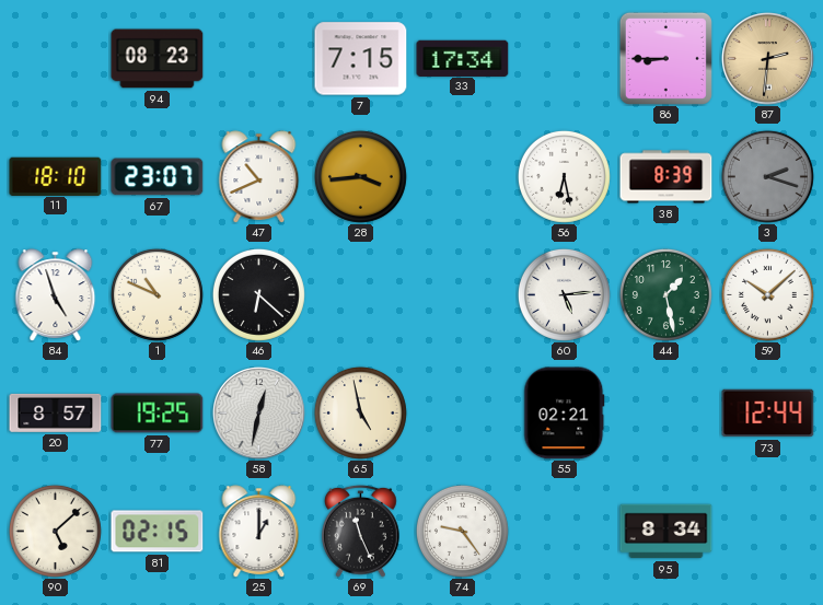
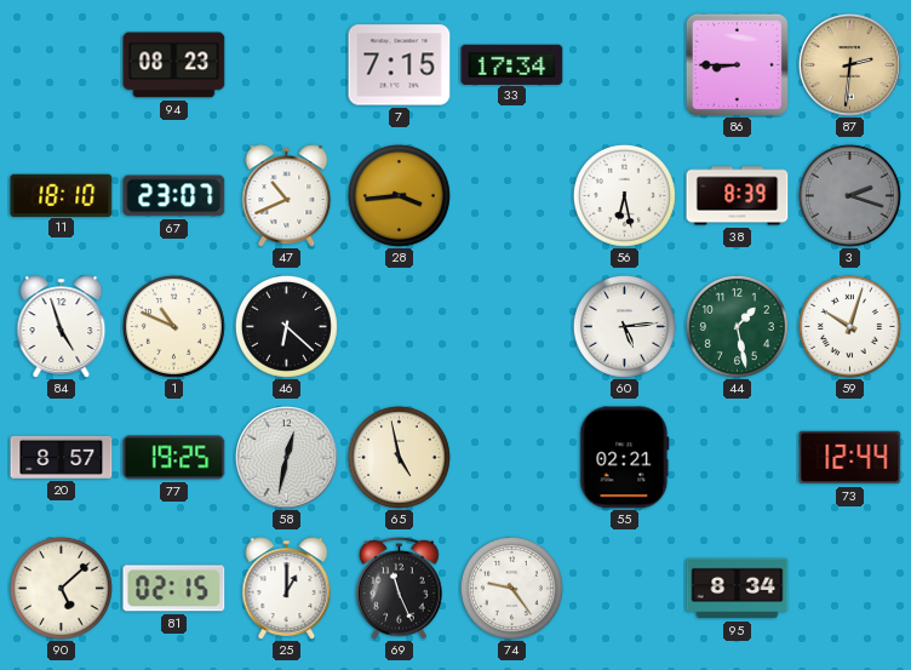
59: 10:08 -> 10:03 (849, 326)
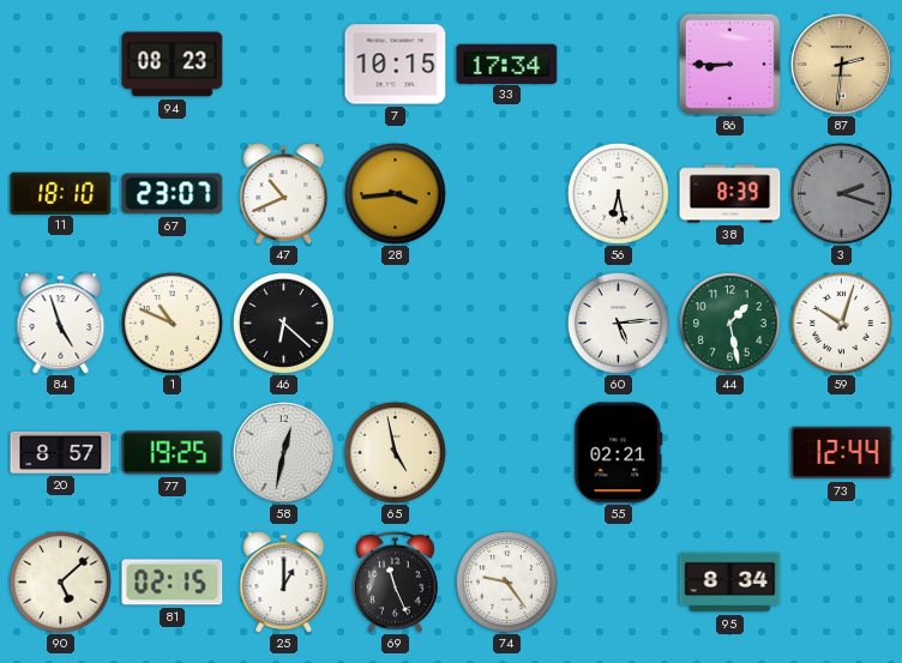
7: 7:15 -> 10:15 (396, 65)
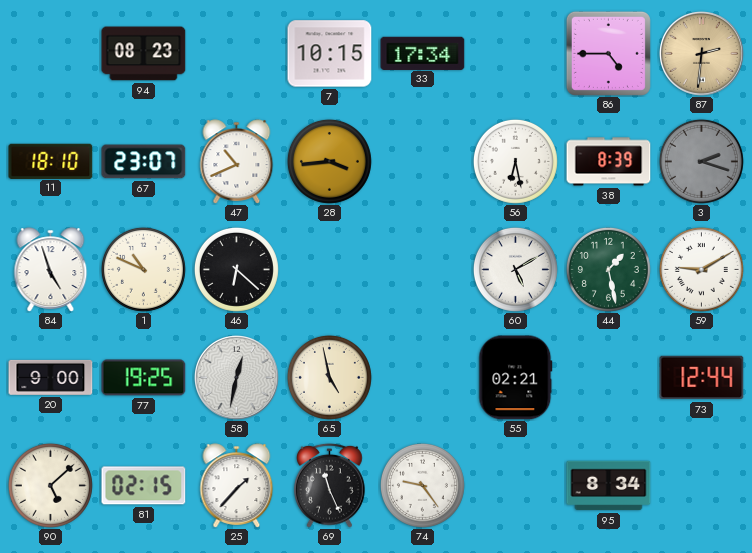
86: 8:45 -> 4:45 (608, 53)
60: 5:14 -> 5:10 (515, 269)
59: 10:03 -> 9:10 (701, 269)
20: 8:57 -> 9:00 (51, 377)
25: 1:00 -> 1:37 (237, 486)
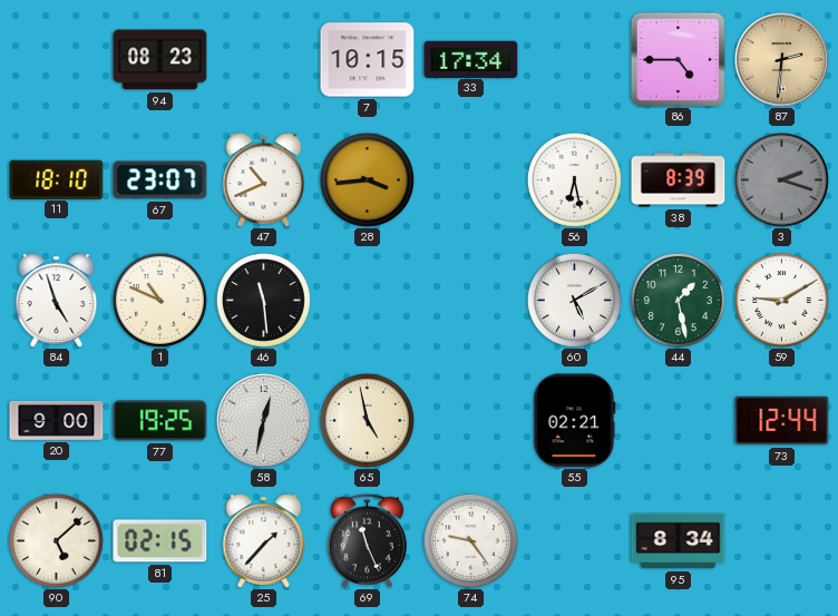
46: 6:22 -> 11:29 (263, 300)
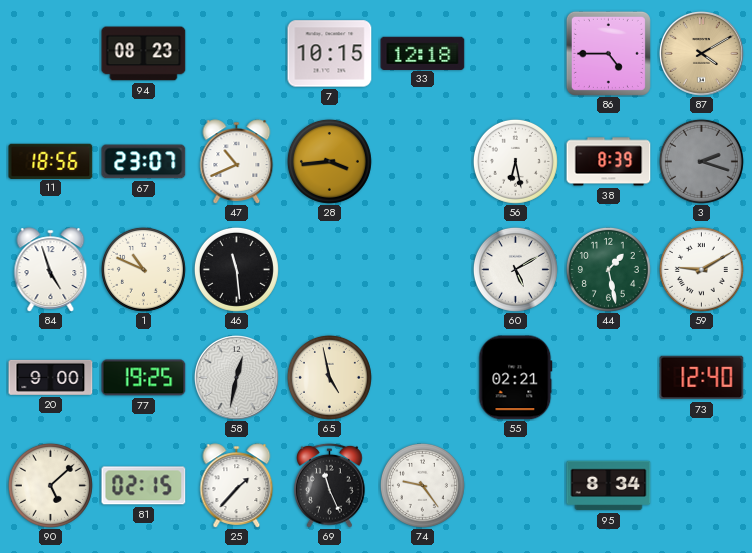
33: 17:34 -> 12:18 (423, 53)
87: 2:31 -> 4:10 (702, 54)
11: 18:10 -> 18:56 (51, 161)
73: 12:44 -> 12:40 (702, 378)
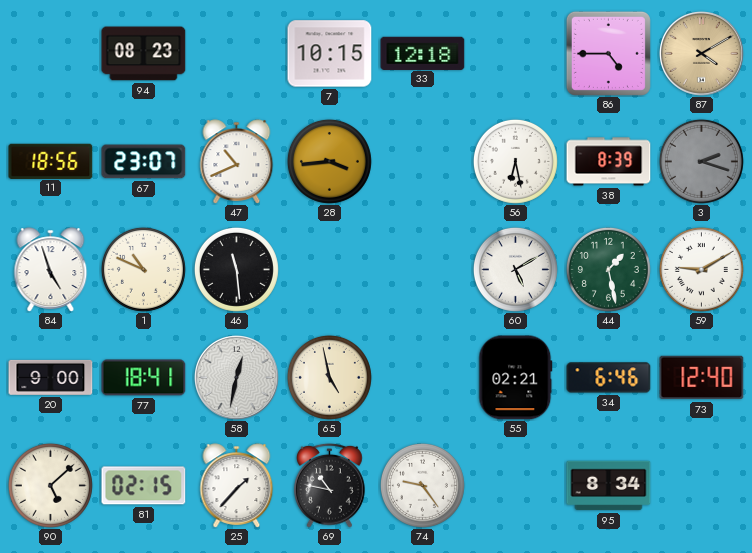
77: 19:25 -> 18:41 (144, 378)
34: none -> 6:46 (609, 378)
69: 11:26 -> 10:47 (330, 485)
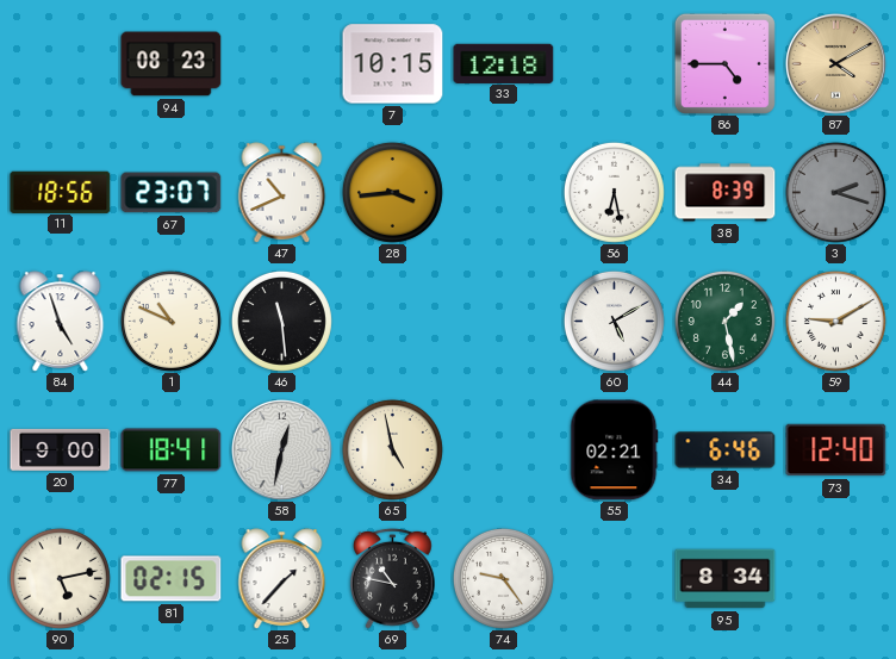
90: 5:08 -> 5:13 (60, 578)
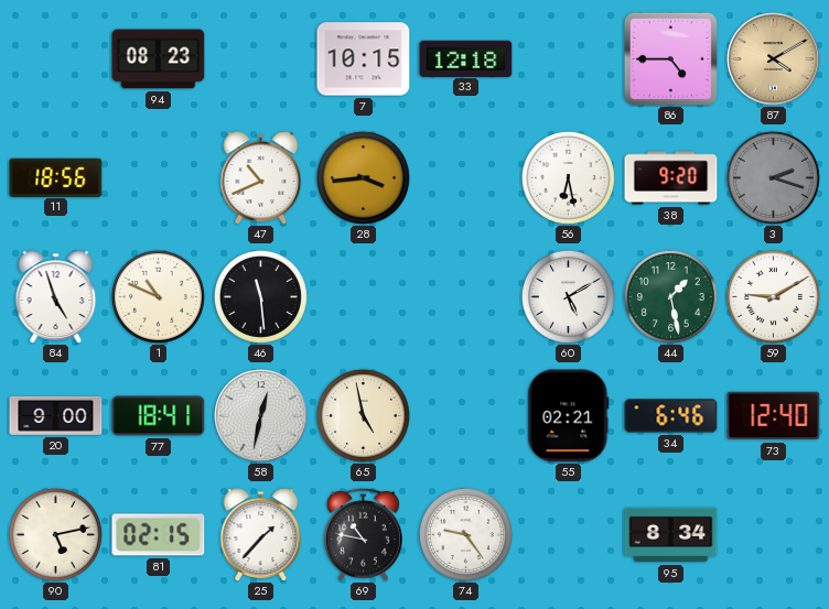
67: 23:07 -> none (172, 193)
38: 8:39 -> 9:20 (671, 178)
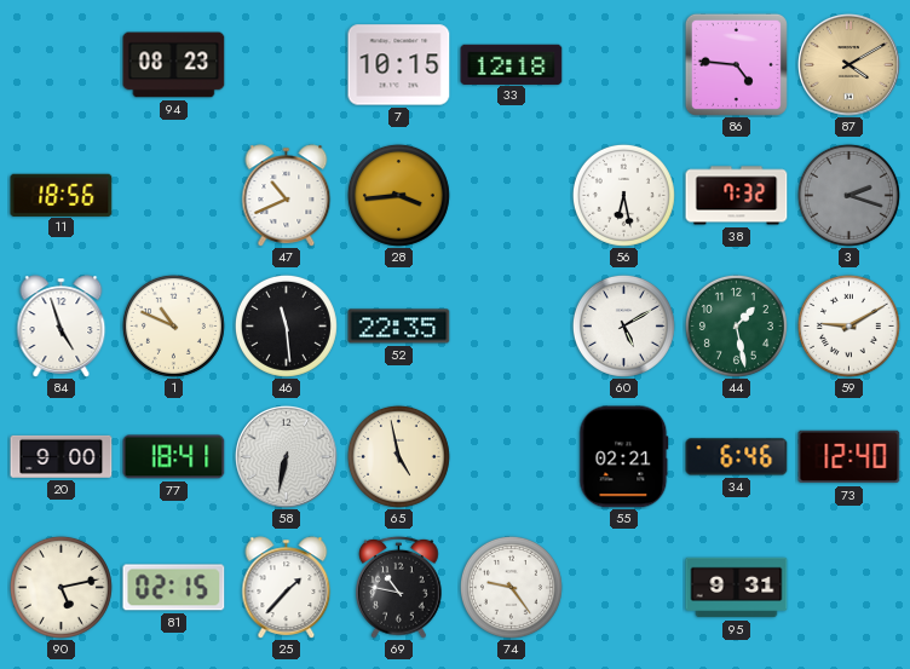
86: 4:45 -> 4:46 (736, 64)
38: 9:20 -> 7:32 (737, 196)
52: none -> 22:35 (399, 327)
58: 12:32 -> 6:32 (287, 457)
95: 8:34 -> 9:31 (737, 588)
